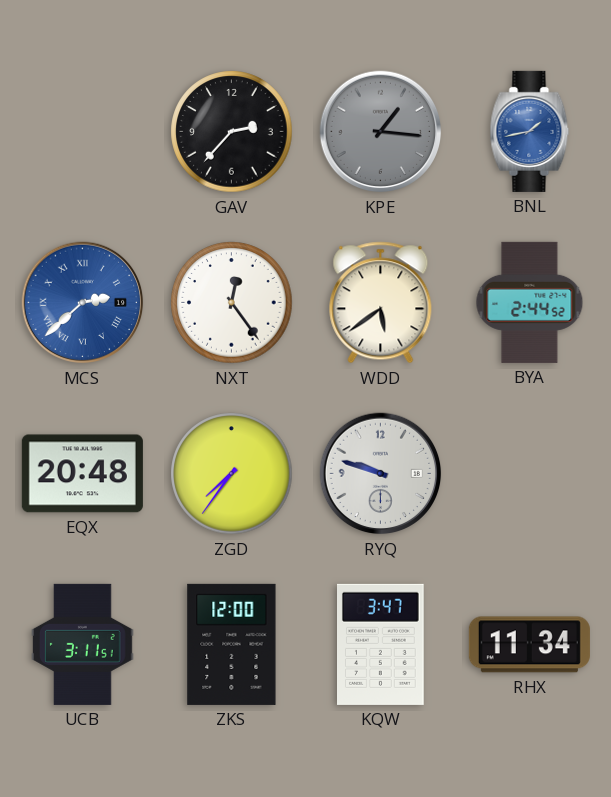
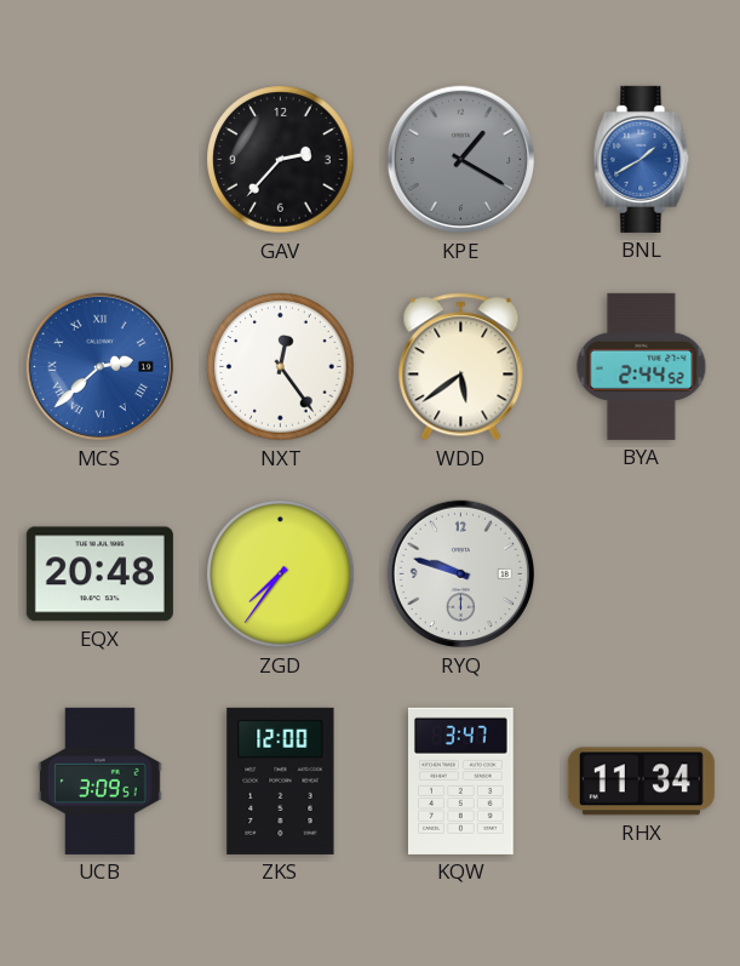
KPE: 1:16 -> 1:20 (461, 160)
BNL: 1:43 -> 1:40 (642, 159)
UCB: 3:11 -> 3:09 (101, 781)
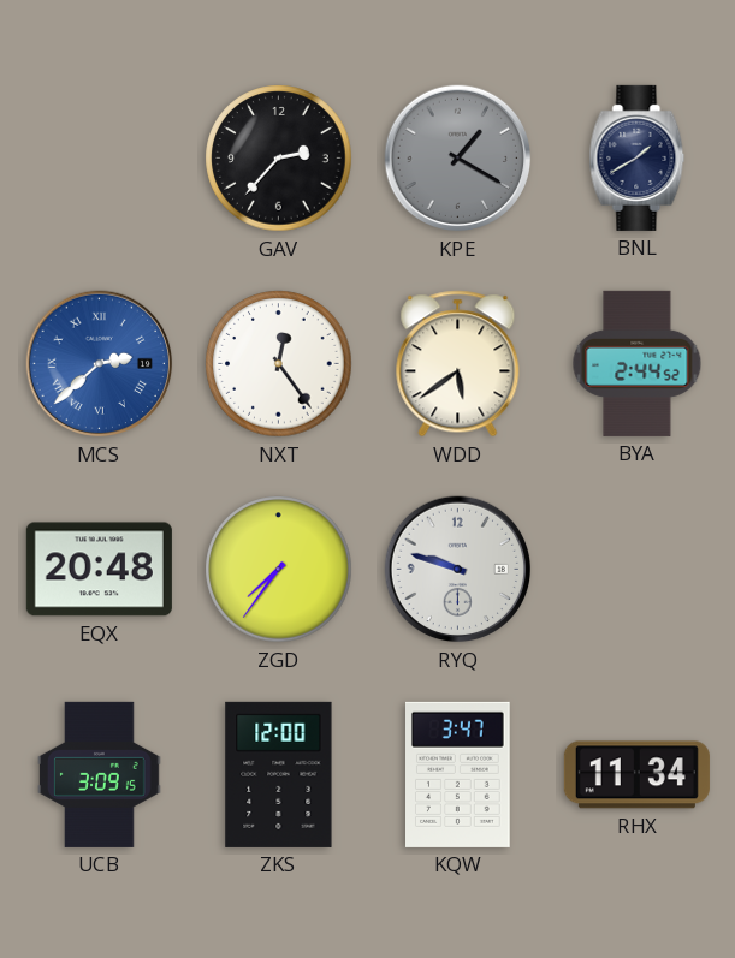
BNL dial: blue -> navy (638, 157)
UCB: 3:09:51 -> 3:09:15 (100, 774)
